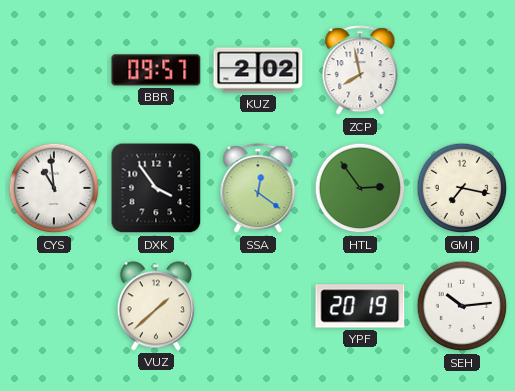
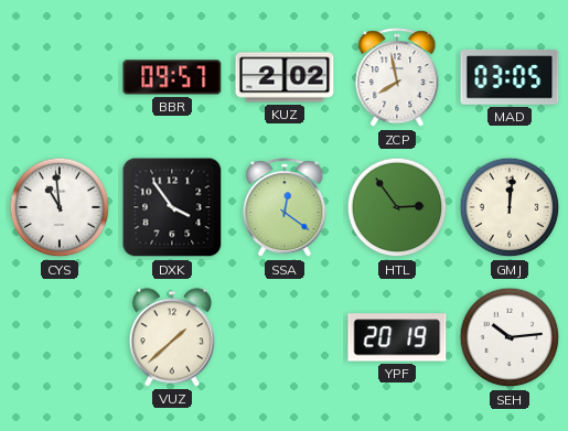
MAD: none -> 03:05 (510, 78)
GMJ: 7:17 -> 12:01 (510, 207)
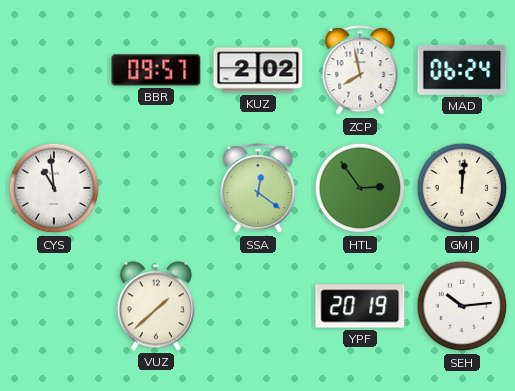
MAD: 03:05 -> 06:24 (462, 71)
DXK: 3:54 -> none (172, 207)
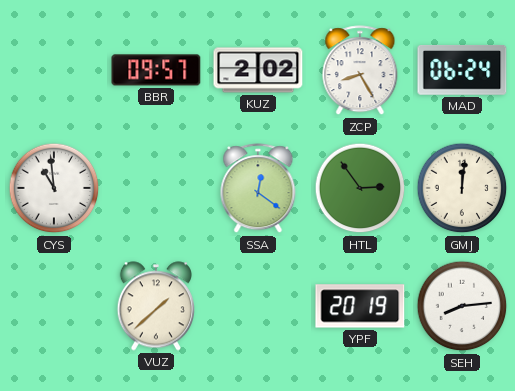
ZCP: 7:58 -> 8:25 (360, 71)
SEH: 10:14 -> 8:14 (462, 306)
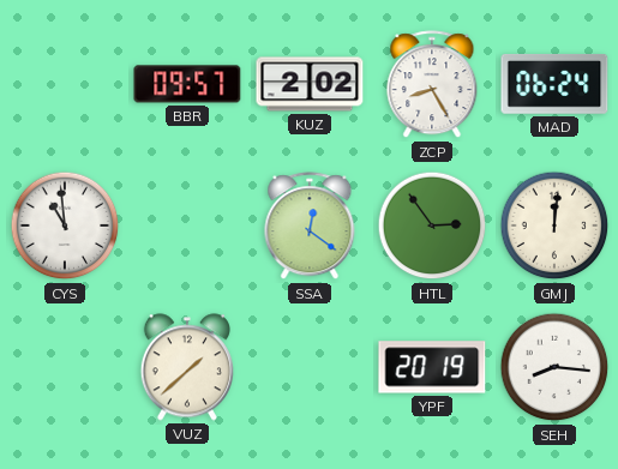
SEH: 8:14 -> 8:16 (554, 367)
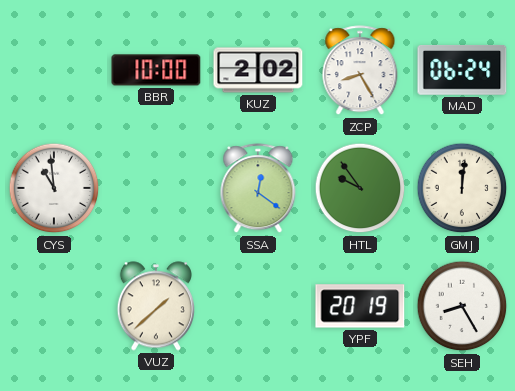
BBR: 09:57 -> 10:00 (156, 70)
HTL: 2:54 -> 9:54 (360, 188)
SEH: 8:16 -> 8:25 (462, 306)
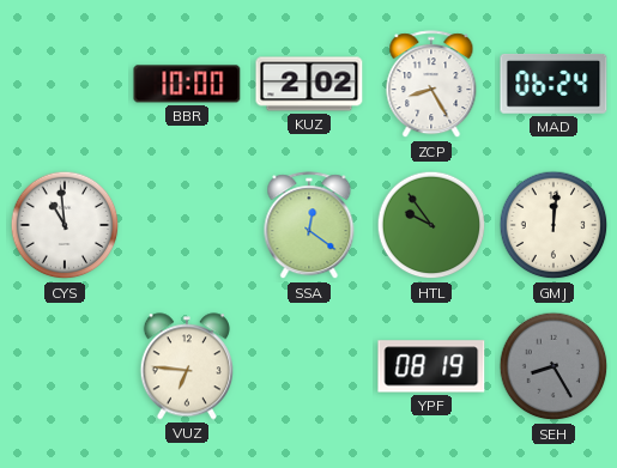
VUZ: 1:38 -> 6:46 (187, 366)
YPF: 20:19 -> 08:19 (431, 366)
SEH dial: white -> grey (554, 366)
